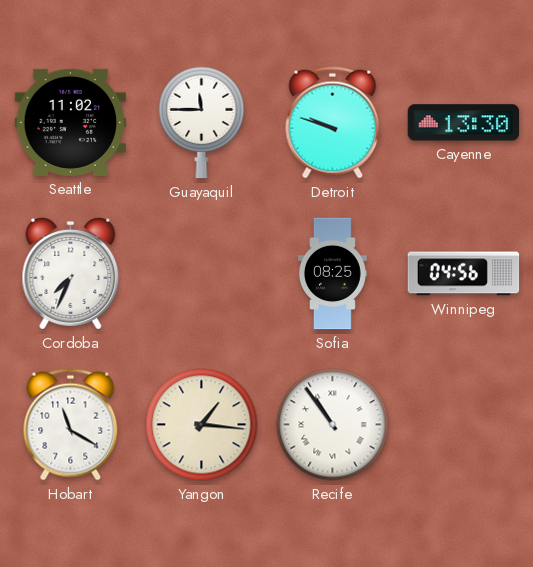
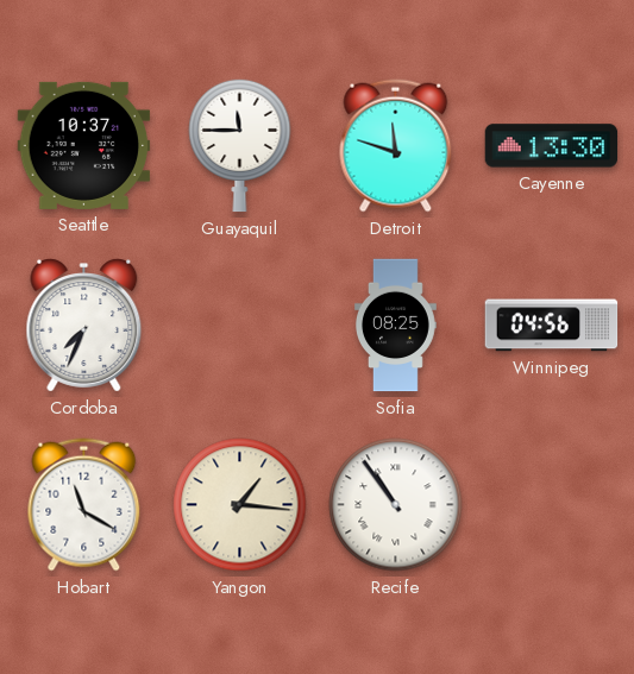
Seattle: 11:02 -> 10:37 (84, 145)
Detroit: 9:48 -> 11:48 (396, 146)
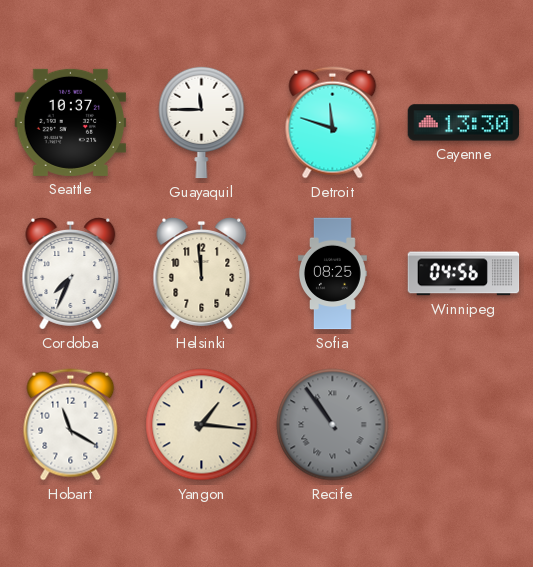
Helsinki: none -> 11:59 (202, 274)
Recife dial: white -> grey (333, 425)
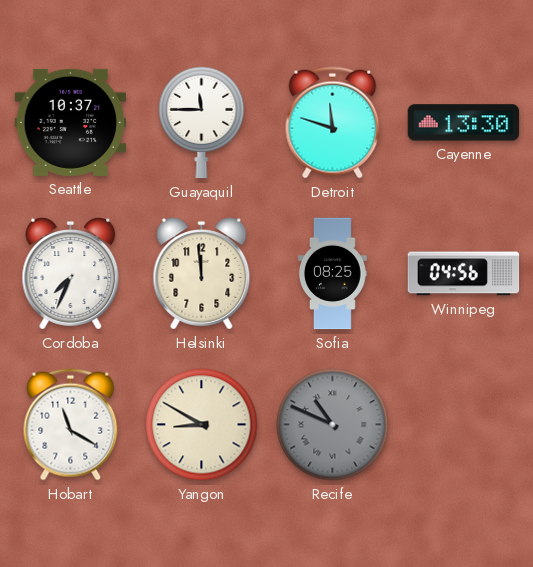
Yangon: 1:16 -> 8:50 (202, 425)
Recife: 10:54 -> 10:49 (333, 425)
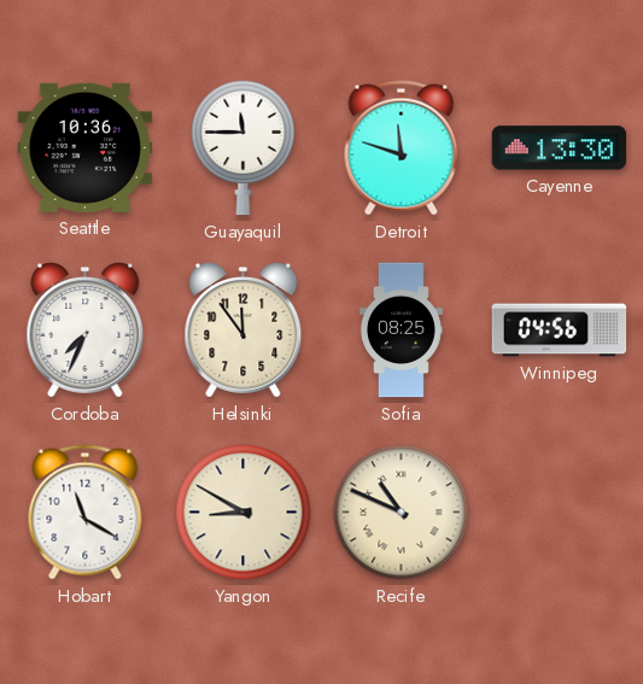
Seattle: 10:37 -> 10:36 (86, 147)
Helsinki: 11:59 -> 11:54 (244, 331)
Recife dial: grey -> cream (402, 513)
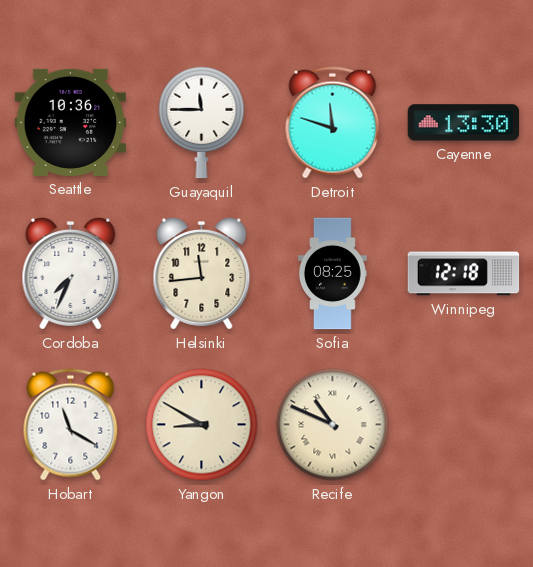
Helsinki: 11:54 -> 11:44 (202, 274)
Winnipeg: 04:56 -> 12:18 (464, 274)
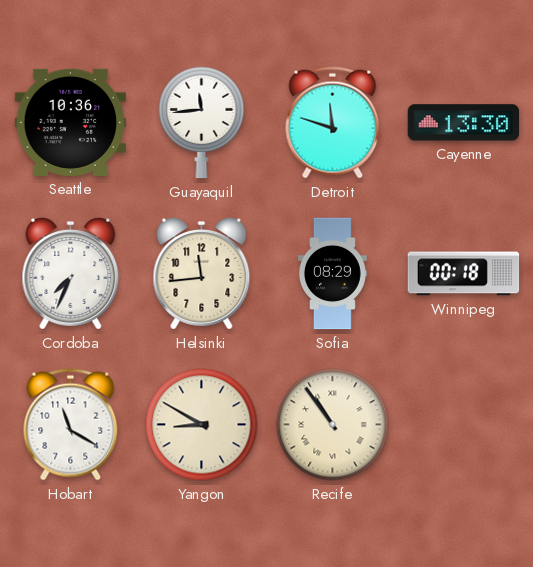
Guayaquil: 11:45 -> 11:44 (202, 122)
Sofia: 08:25 -> 08:29 (333, 274)
Winnipeg: 12:18 -> 00:18 (464, 274)
Recife: 10:49 -> 10:54 (333, 425)
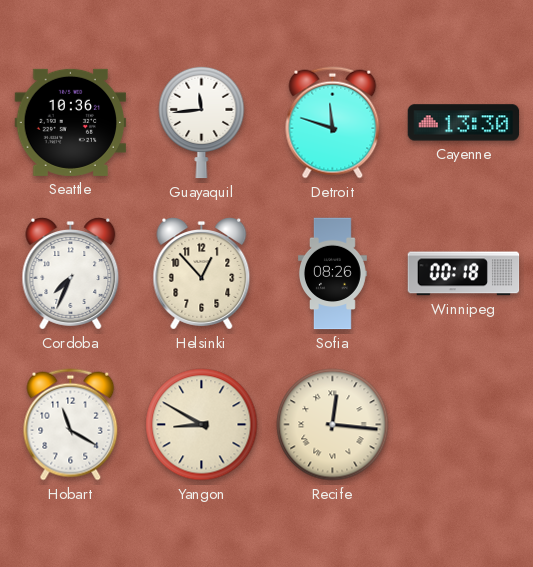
Helsinki: 11:44 -> 12:53 (202, 274)
Sofia: 08:29 -> 08:26 (333, 274)
Recife: 10:54 -> 12:16 (333, 425)
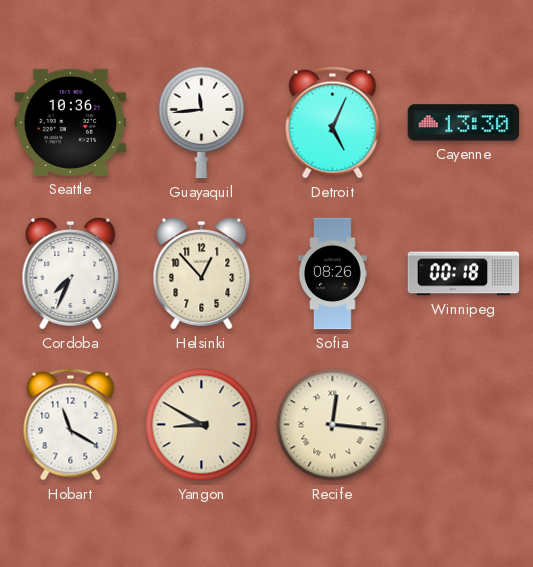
Detroit: 11:48 -> 5:04 (333, 123)
